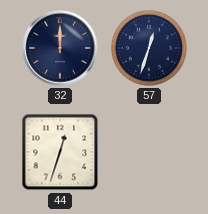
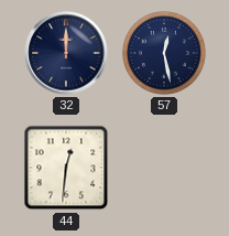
57: 12:33 -> 12:28 (165, 54)
44: 12:33 -> 12:31 (66, 168)
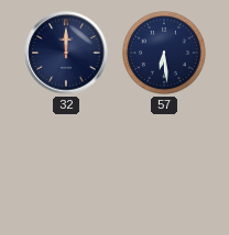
57: 12:28 -> 6:29 (165, 54)
44: 12:31 -> none (66, 168)
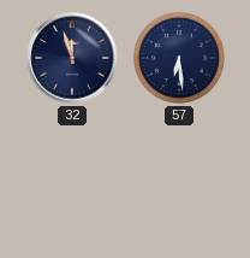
32: 12:00 -> 11:57 (72, 58)
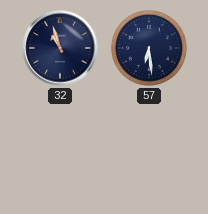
32: 11:57 -> 10:57 (60, 48)
